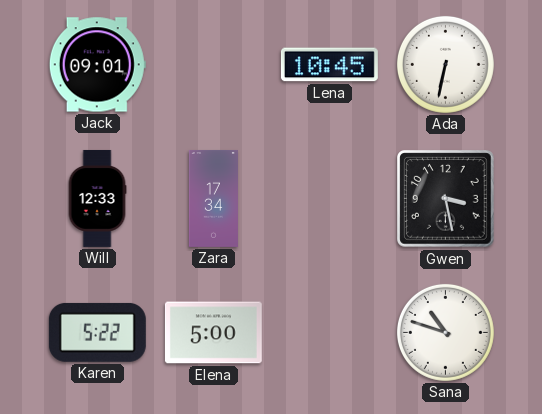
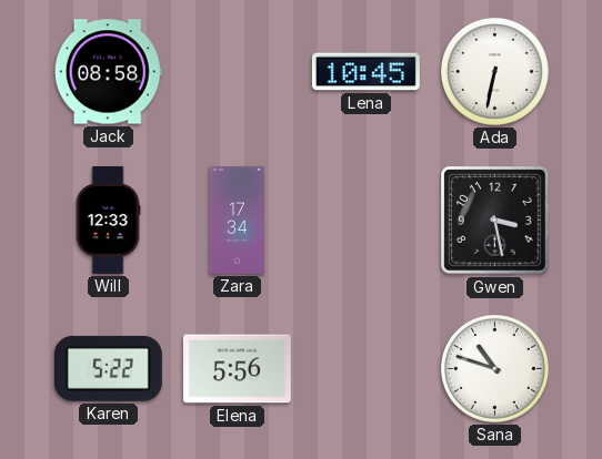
Jack: 09:01 -> 08:58 (108, 72)
Elena: 5:00 -> 5:56 (237, 369)
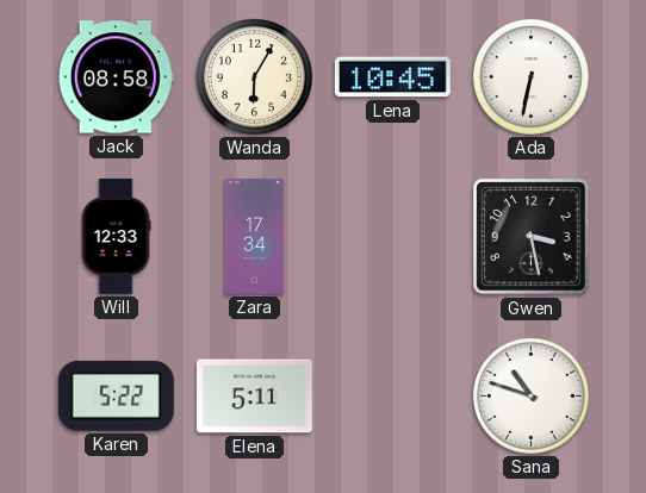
Wanda: none -> 6:05 (254, 76)
Elena: 5:56 -> 5:11 (254, 397)
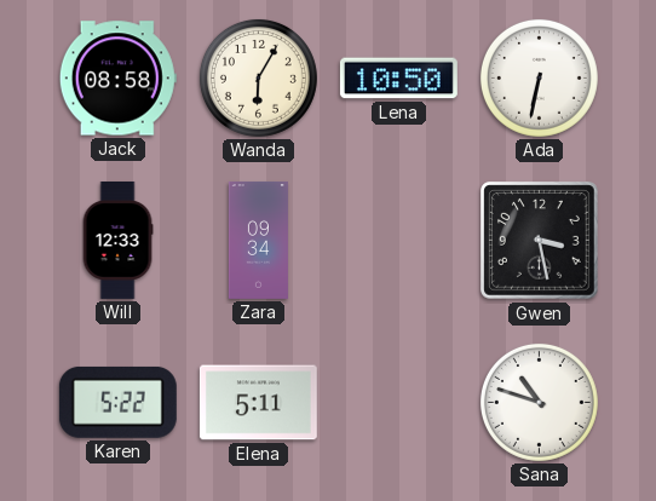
Lena: 10:45 -> 10:50 (398, 79)
Zara: 17:34 -> 09:34 (258, 240)
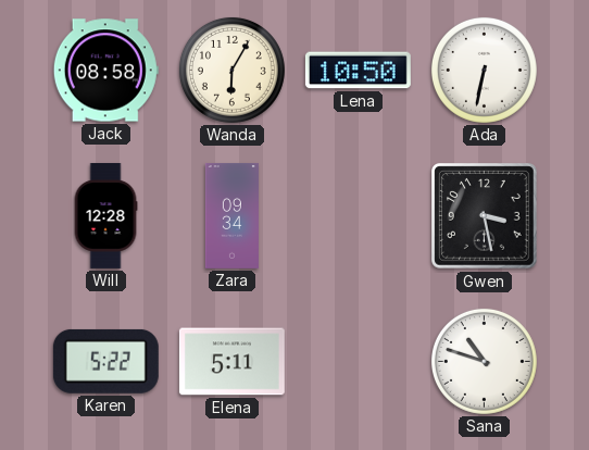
Will: 12:33 -> 12:28 (105, 215)
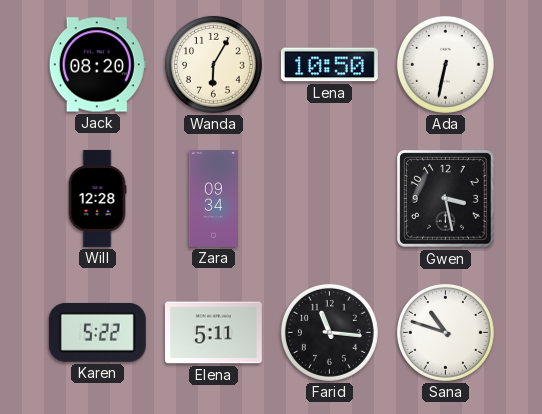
Jack: 08:58 -> 08:20 (97, 65)
Farid: none -> 11:16 (329, 332)
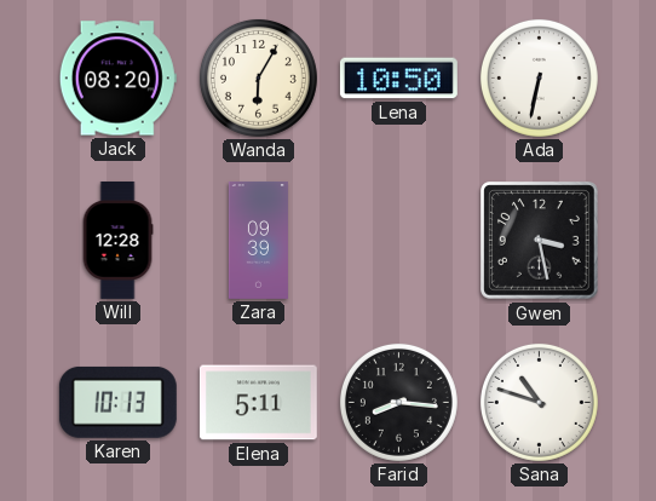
Zara: 09:34 -> 09:39 (258, 240)
Karen: 5:22 -> 10:13 (117, 402)
Farid: 11:16 -> 8:16 (398, 402)
